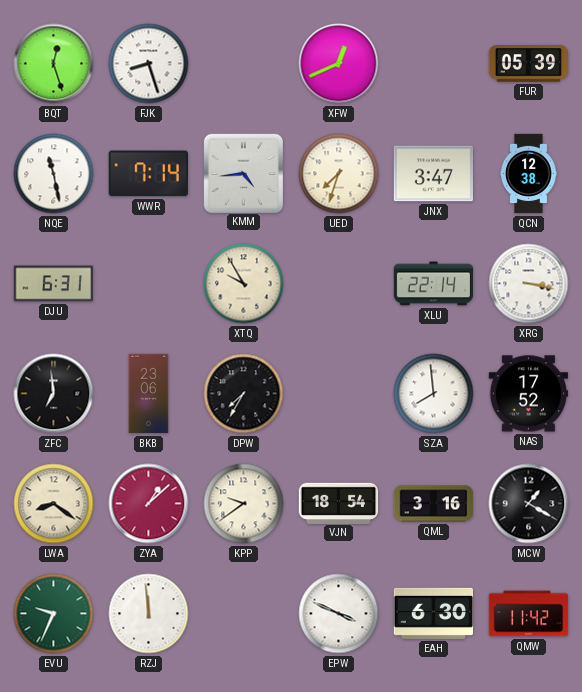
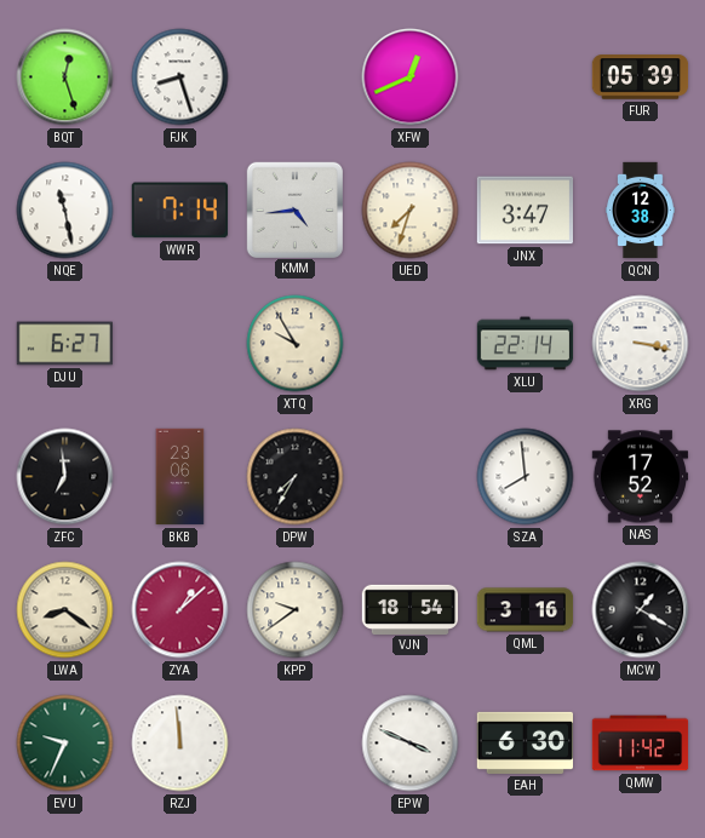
DJU: 6:31 -> 6:27 (64, 344)
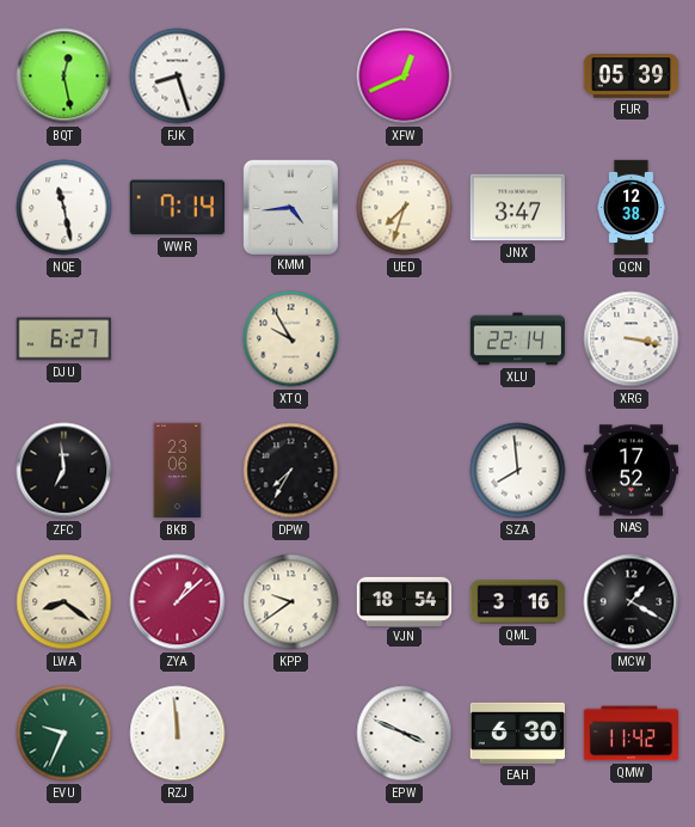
BQT: 12:27 -> 12:28 (64, 76)
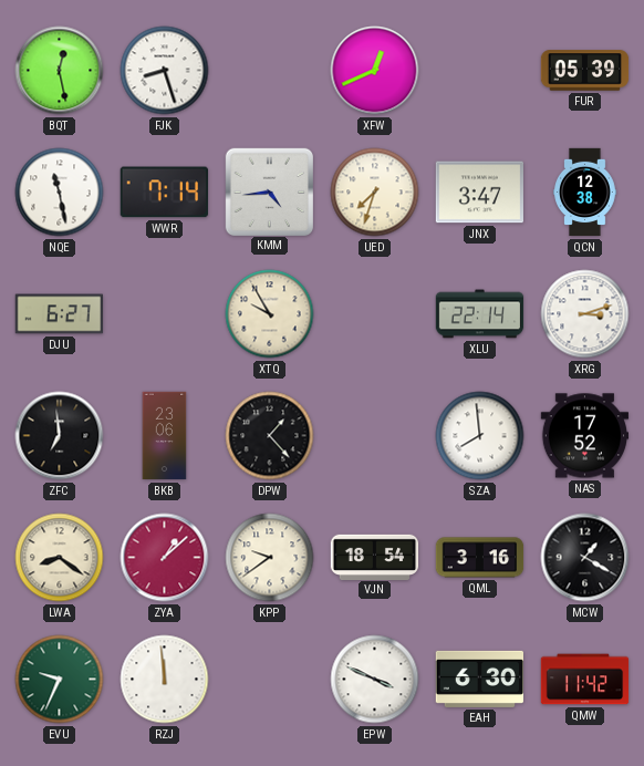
XRG: 3:17 -> 3:12 (585, 314)
DPW: 7:35 -> 1:23 (270, 436)
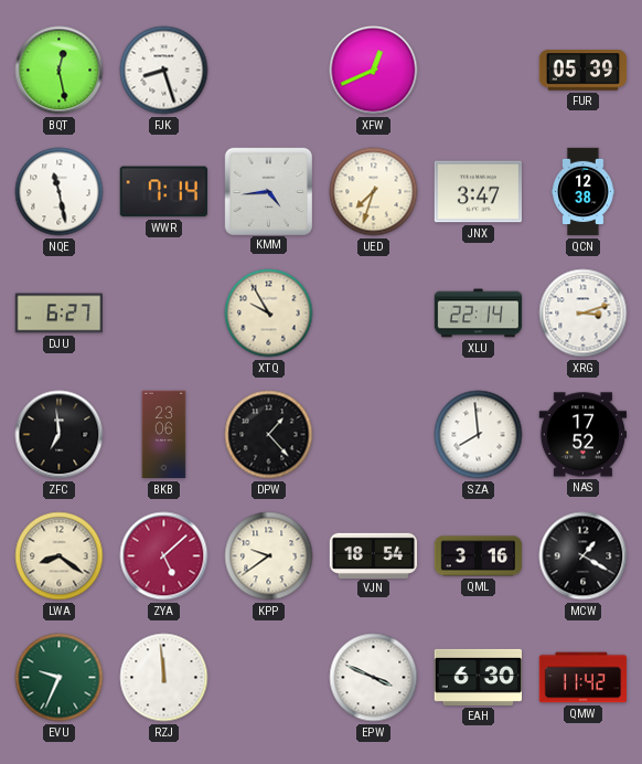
ZYA: 1:08 -> 5:08 (164, 556)
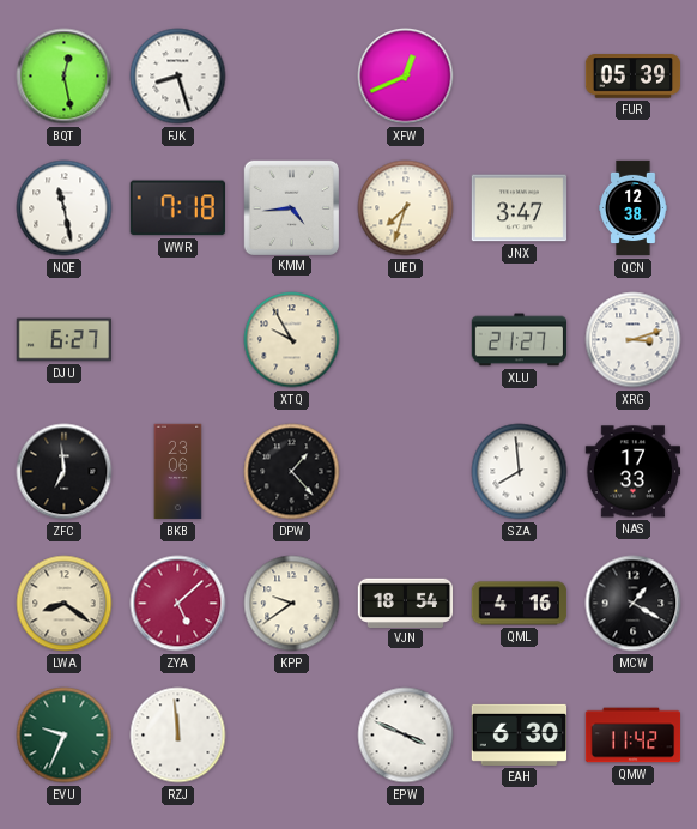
WWR: 7:14 -> 7:18 (177, 208)
XLU: 22:14 -> 21:27 (520, 340)
NAS: 17:52 -> 17:33 (634, 472)
QML: 3:16 -> 4:16 (520, 604)
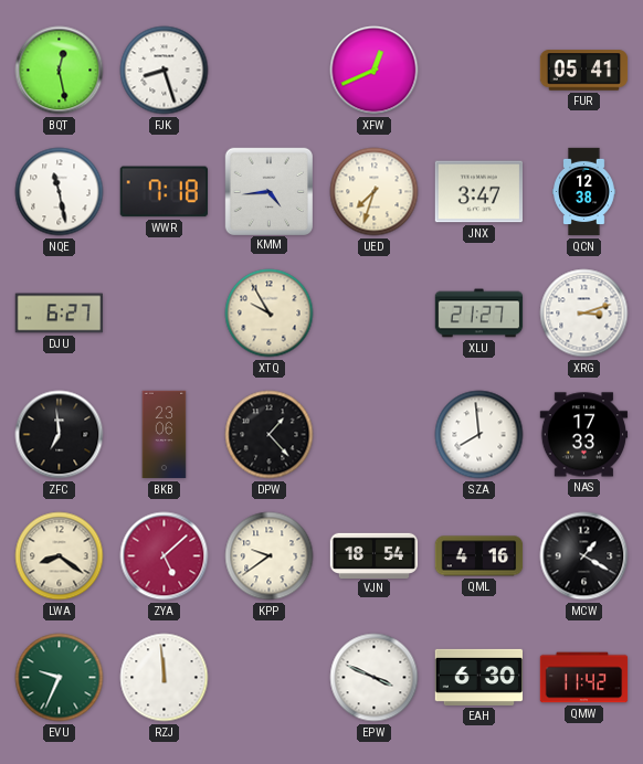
FUR: 05:39 -> 05:41 (584, 71)
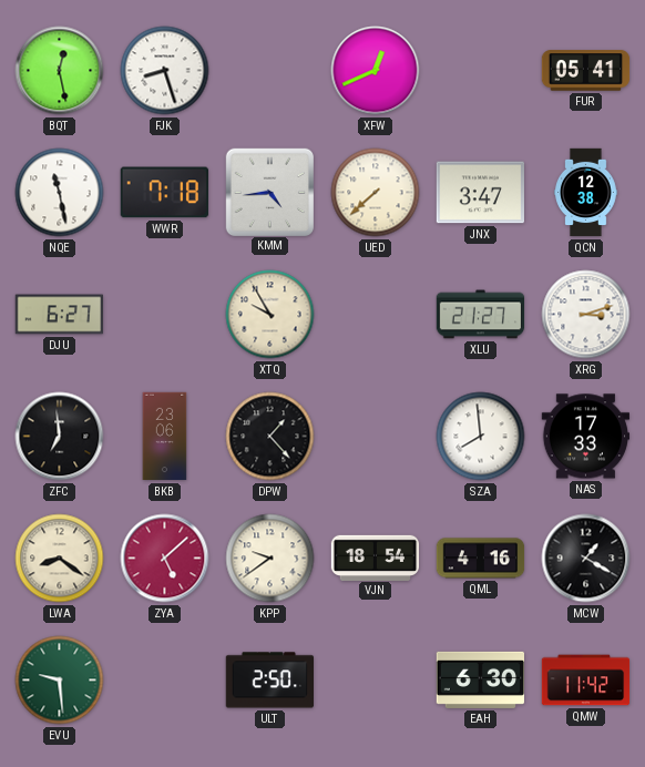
UED: 7:33 -> 7:38 (376, 193)
EVU: 9:34 -> 9:29 (60, 681)
RZJ: 11:59 -> none (165, 678)
ULT: none -> 2:50 (269, 681)
EPW: 3:49 -> none (375, 678)
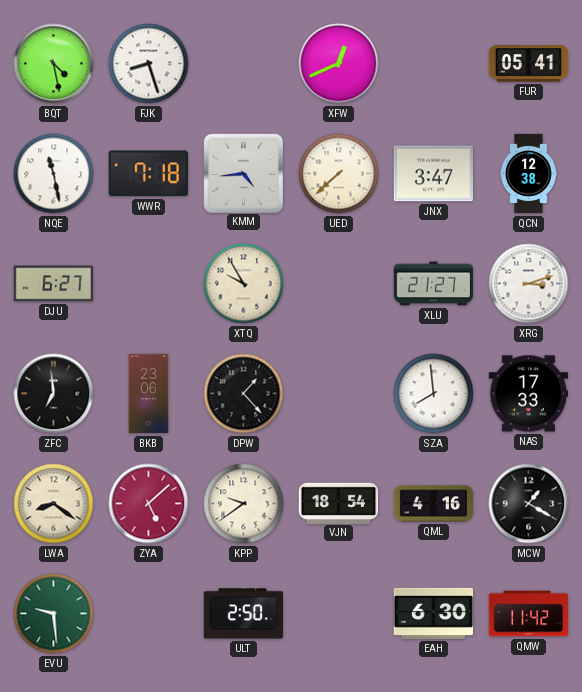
BQT: 12:28 -> 4:28 (54, 64)
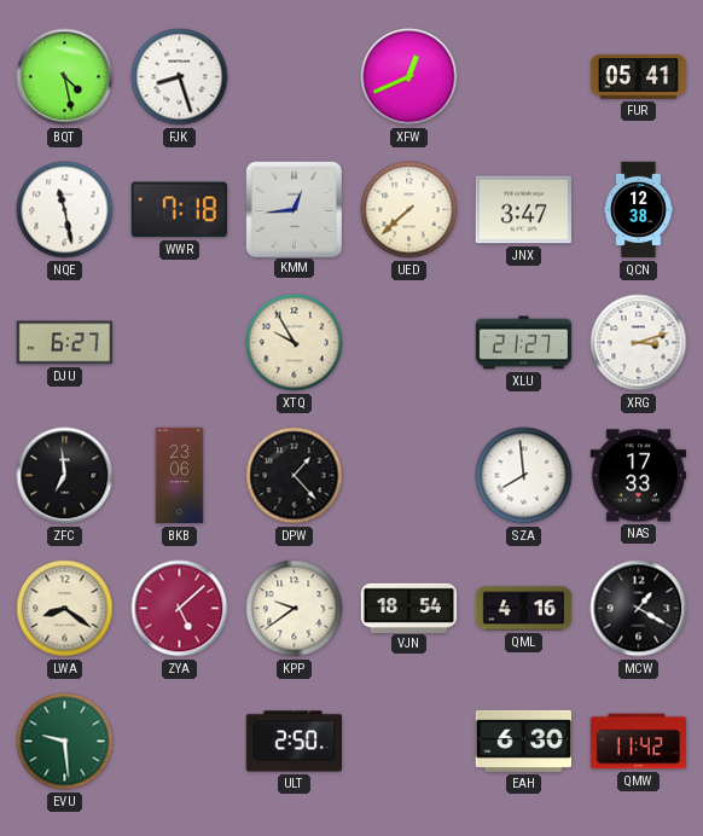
KMM: 4:44 -> 12:44 (294, 209)
